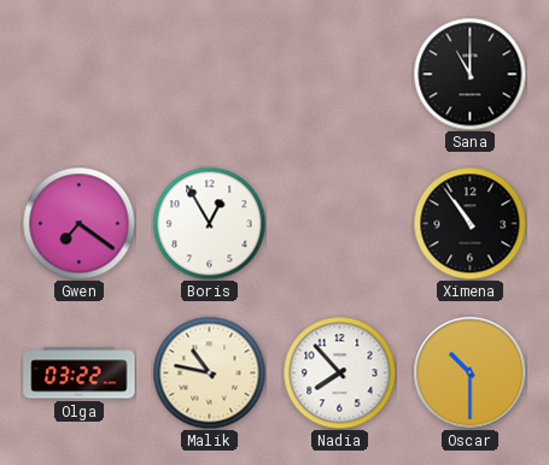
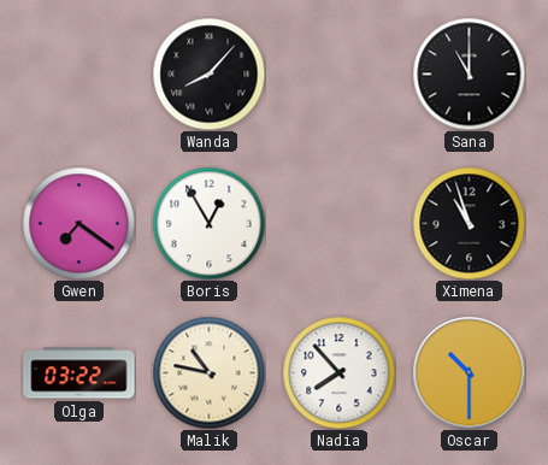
Wanda: none -> 8:07 (208, 73)
Ximena: 10:54 -> 10:57 (469, 223)
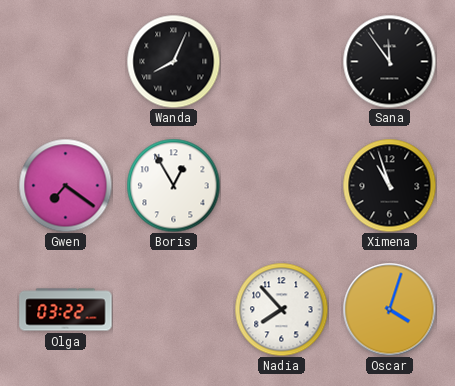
Wanda: 8:07 -> 8:04 (173, 61)
Sana: 11:00 -> 11:54 (389, 61)
Malik: 10:47 -> none (208, 372)
Oscar: 10:30 -> 4:03 (389, 309)
